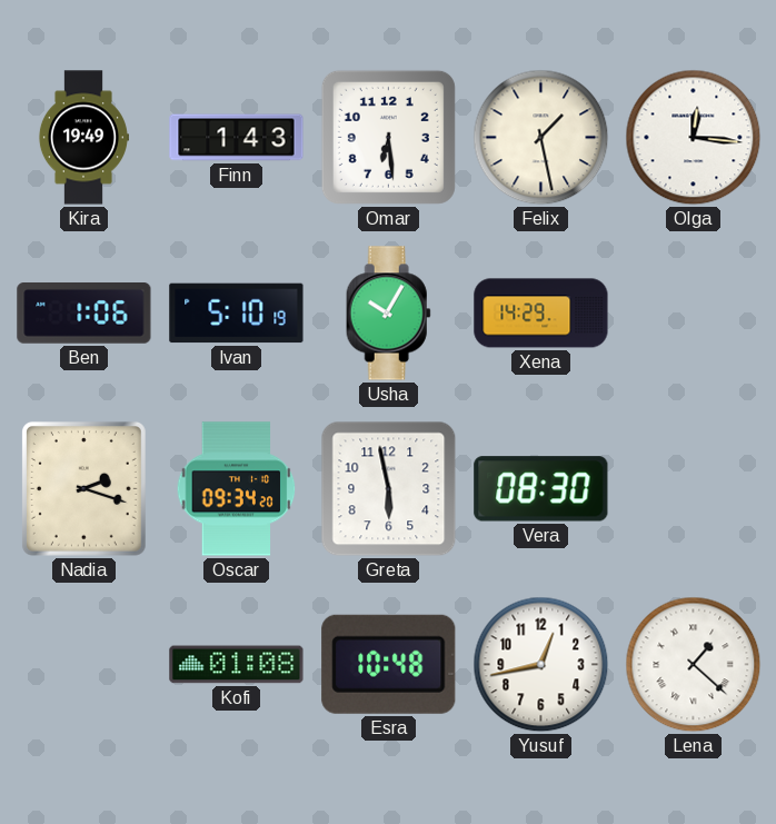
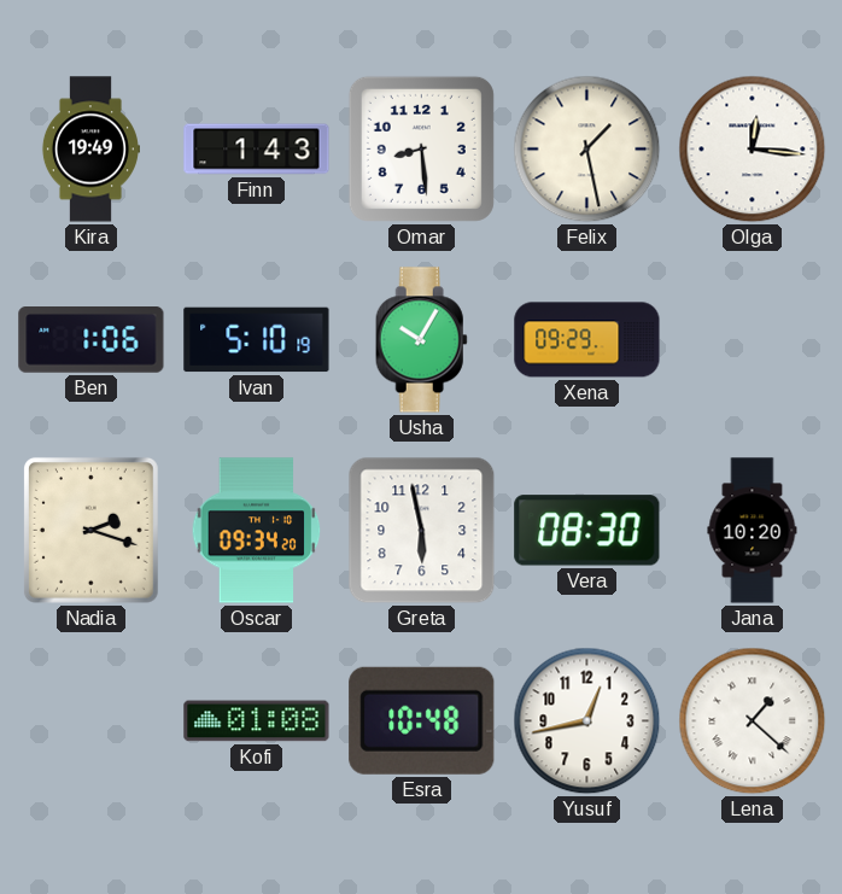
Omar: 6:29 -> 8:29 (421, 148)
Xena: 14:29 -> 09:29 (587, 340)
Jana: none -> 10:20 (753, 531)
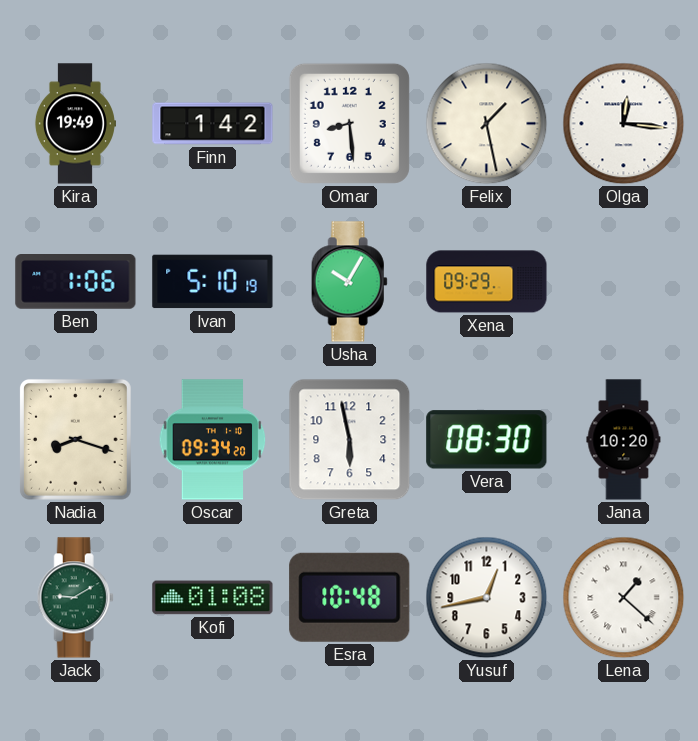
Finn: 1:43 -> 1:42 (213, 124)
Nadia: 2:18 -> 8:18 (75, 439)
Jack: none -> 9:10 (75, 598)
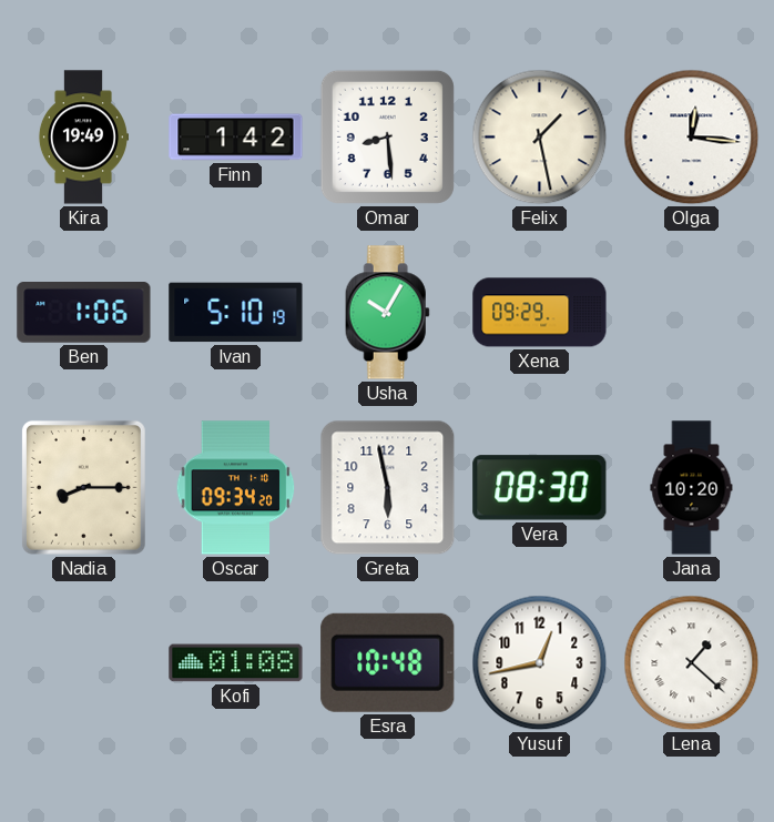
Nadia: 8:18 -> 8:15 (83, 487)
Jack: 9:10 -> none (75, 598)
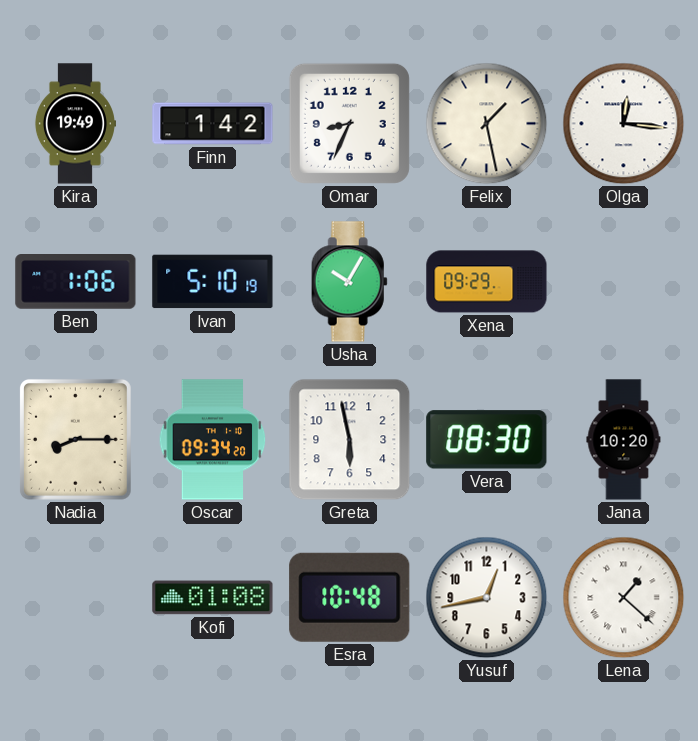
Omar: 8:29 -> 8:34 (349, 123)
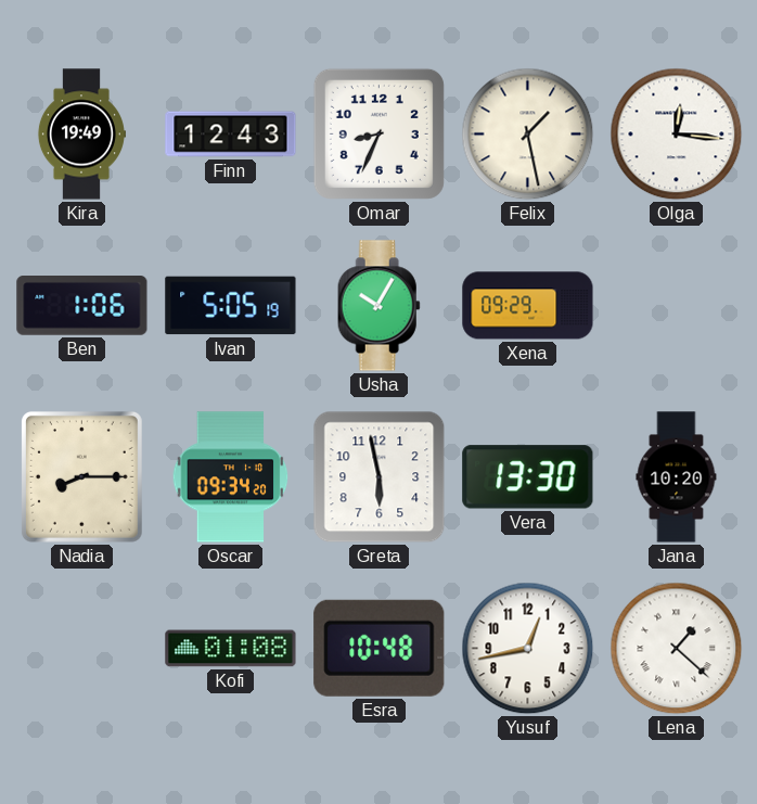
Finn: 1:42 -> 12:43 (231, 135)
Ivan: 5:10 -> 5:05 (231, 306)
Vera: 08:30 -> 13:30 (528, 477)
